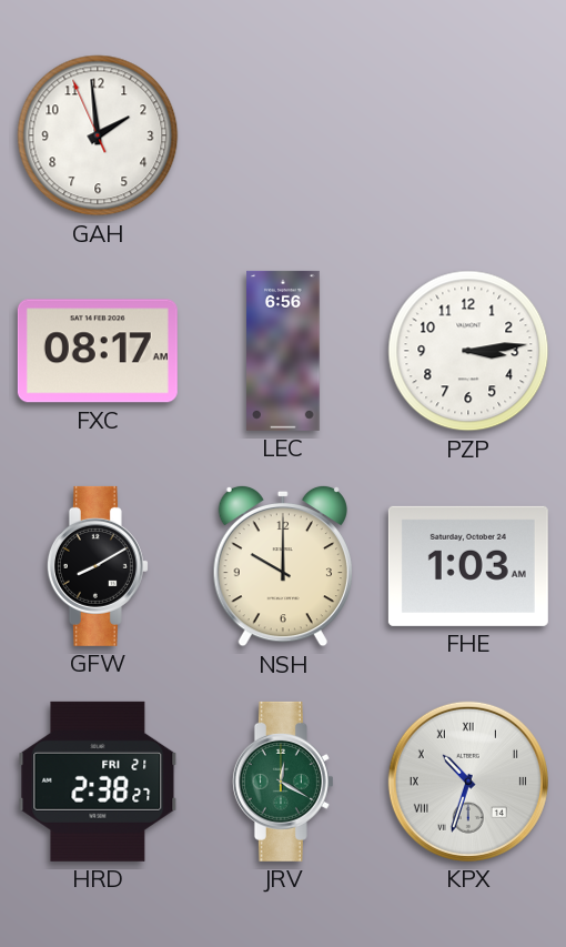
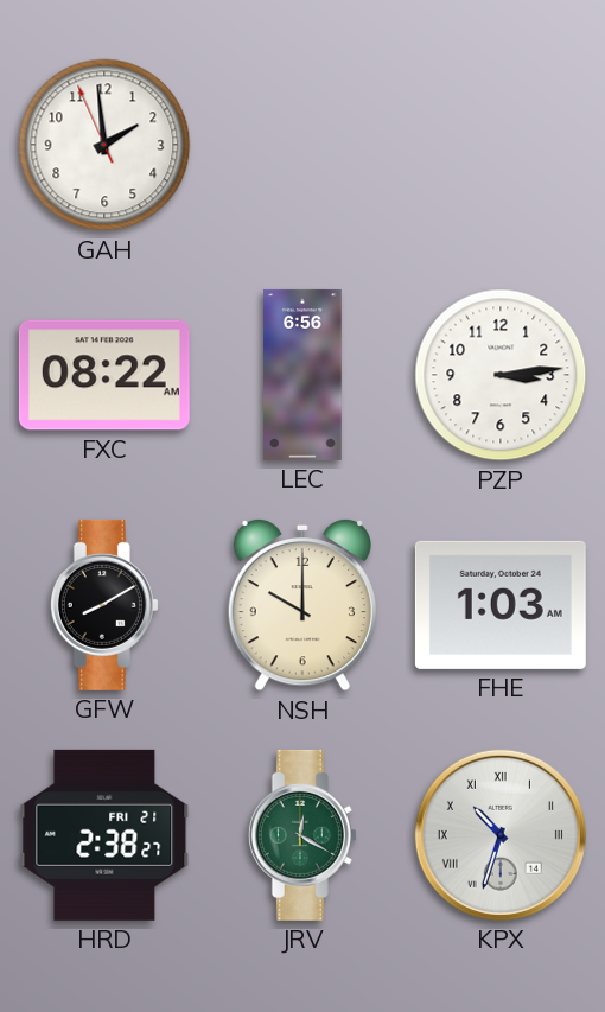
FXC: 08:17 -> 08:22 (104, 375)
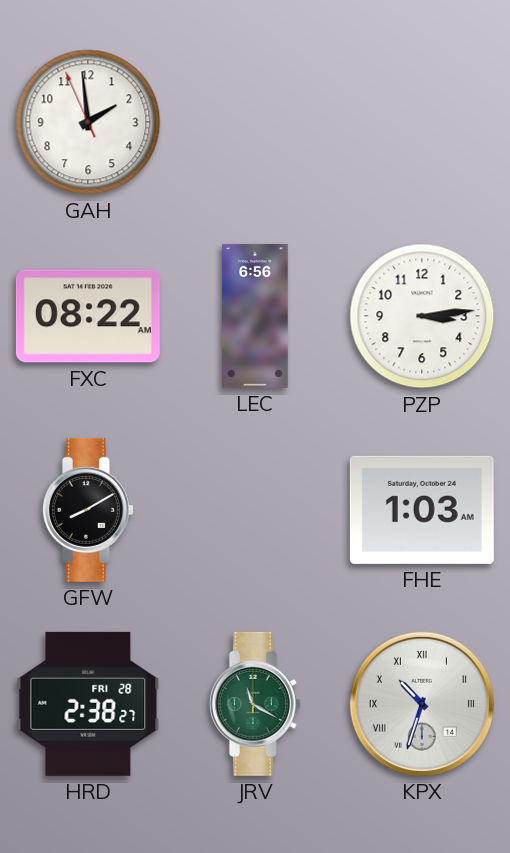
NSH: 10:00 -> none (302, 605)
HRD date: FRI 21 -> FRI 28 (88, 704)
JRV: 12:20 -> 11:20 (255, 704)
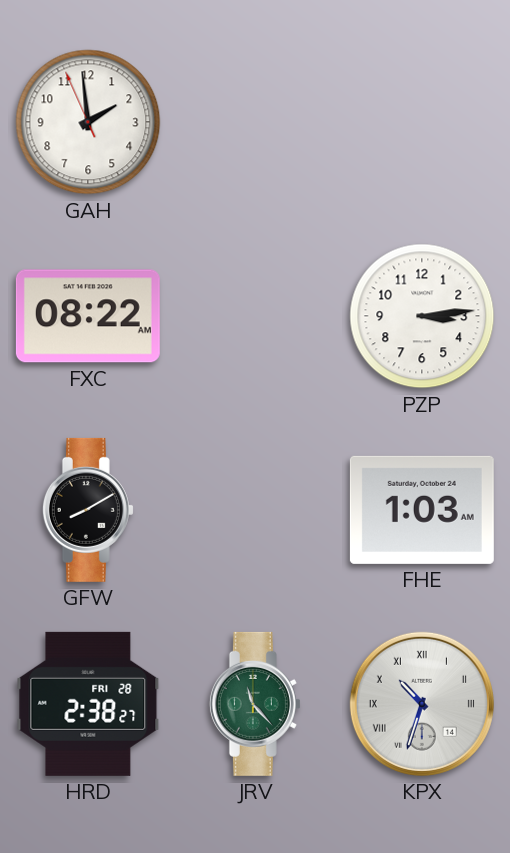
LEC: 6:56 -> none (255, 316)
JRV: 11:20 -> 11:23 (255, 704)
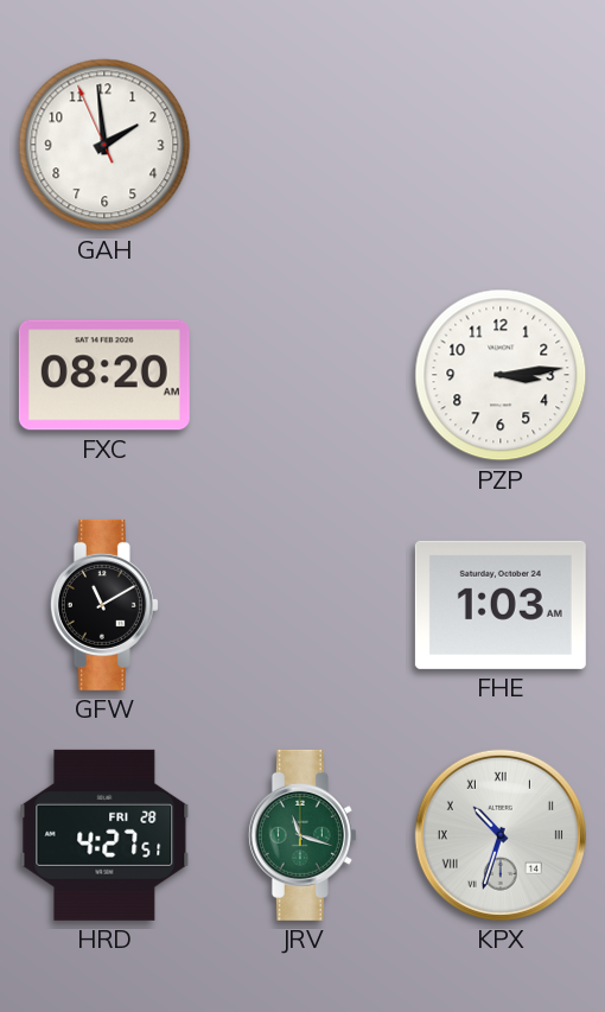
FXC: 08:22 -> 08:20 (104, 375)
GFW: 8:10 -> 11:10 (104, 605)
HRD: 2:38 -> 4:27 (104, 835)
JRV: 11:23 -> 11:18 (302, 835)
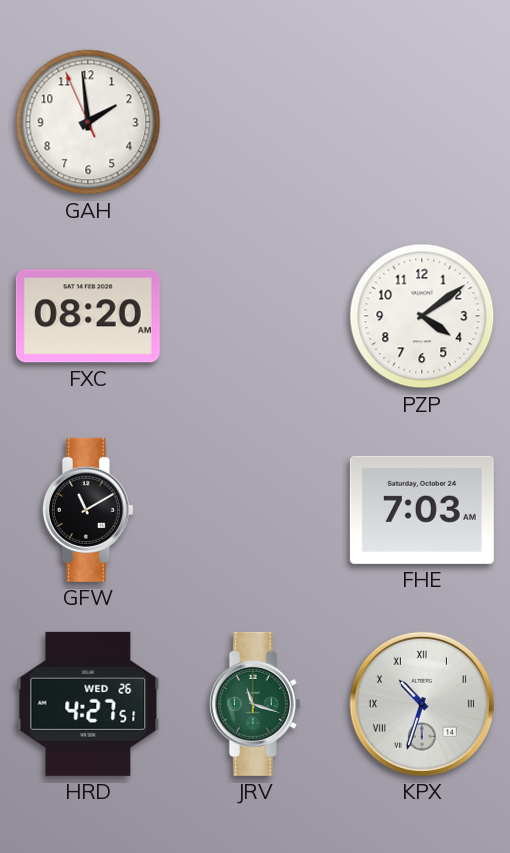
PZP: 3:14 -> 4:09 (422, 316)
FHE: 1:03 -> 7:03 (422, 510)
HRD date: FRI 28 -> WED 26 (88, 704)
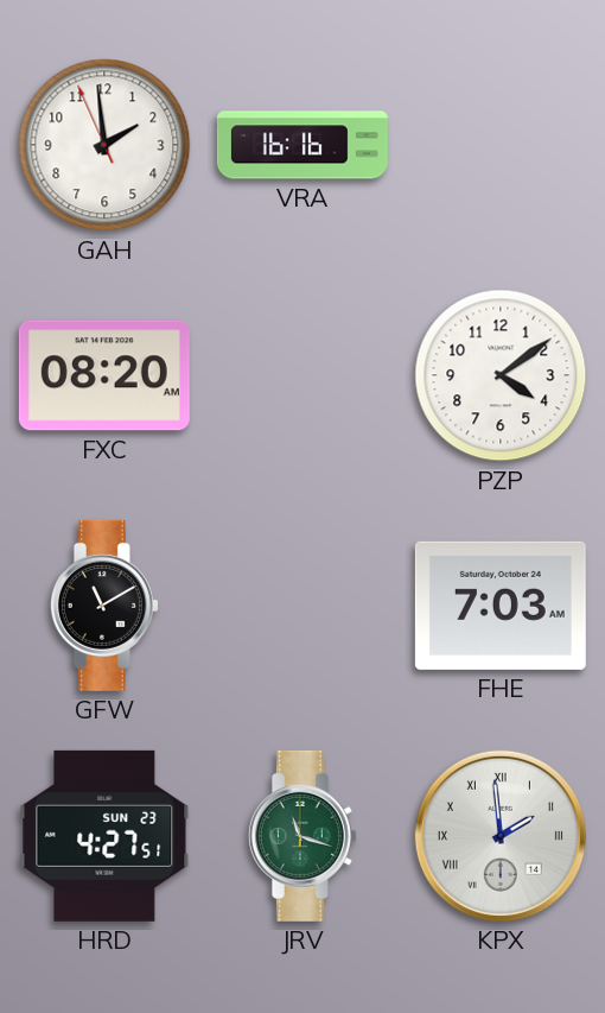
VRA: none -> 16:16 (302, 145)
HRD date: WED 26 -> SUN 23 (104, 836)
KPX: 10:33 -> 1:59 (501, 836)
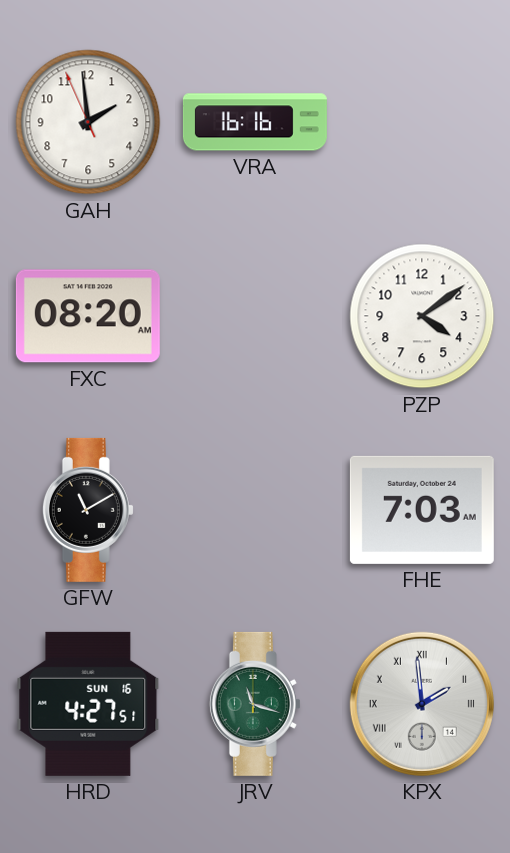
HRD date: SUN 23 -> SUN 16 (88, 704)
